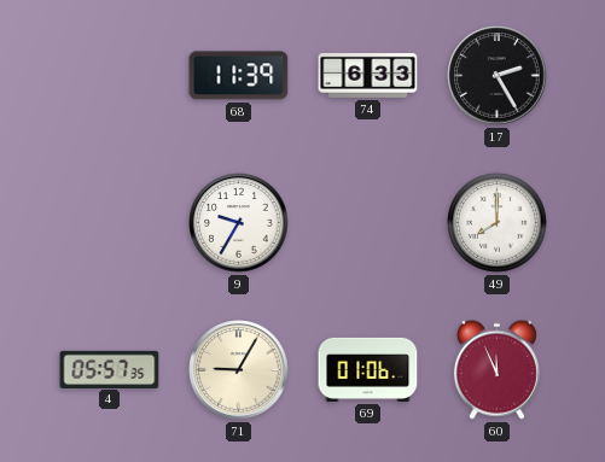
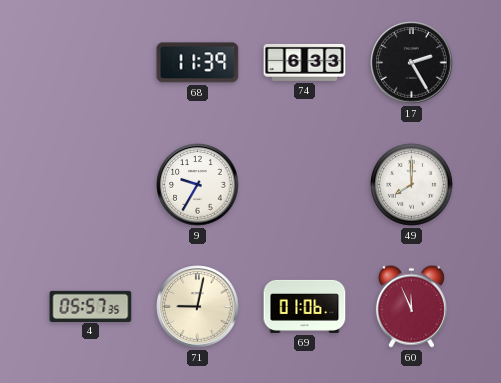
71: 9:05 -> 9:02 (198, 307)
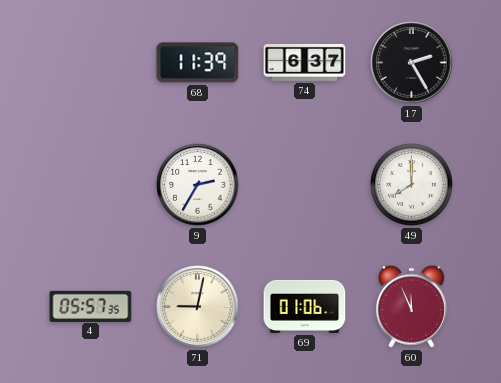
74: 6:33 -> 6:37 (305, 62)
9: 9:35 -> 2:35 (198, 185)
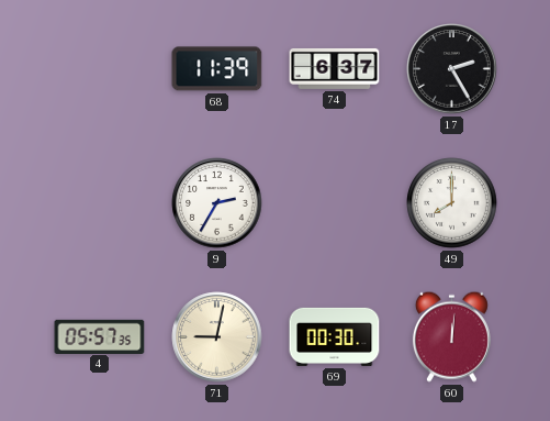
69: 01:06 -> 00:30 (335, 336)
60: 11:56 -> 12:01 (451, 336)
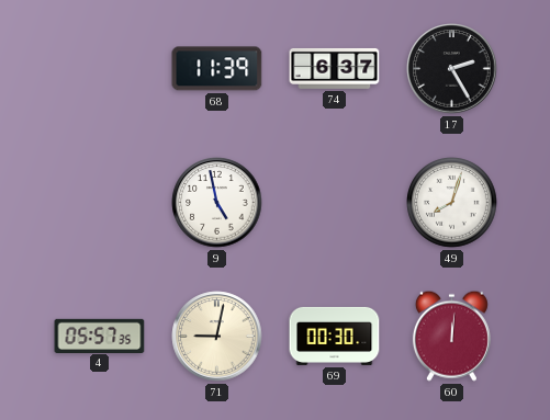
9: 2:35 -> 4:58 (217, 203)
49: 8:00 -> 8:03 (452, 203)
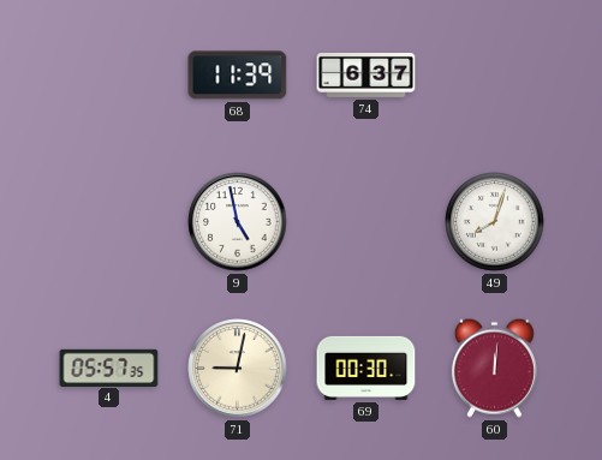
17: 2:25 -> none (452, 69)
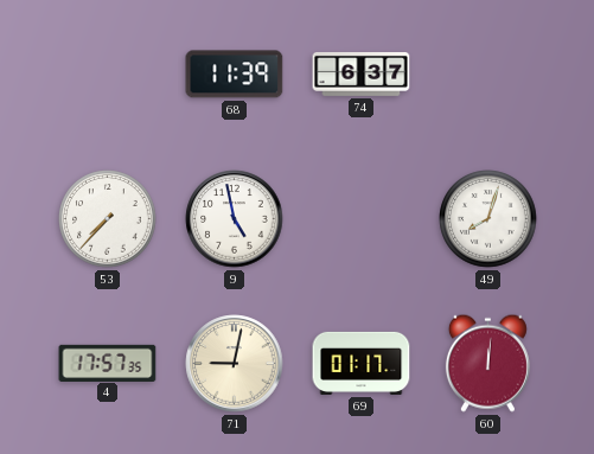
53: none -> 7:37 (108, 219)
4: 05:57 -> 17:57 (108, 363)
69: 00:30 -> 01:17 (362, 363)
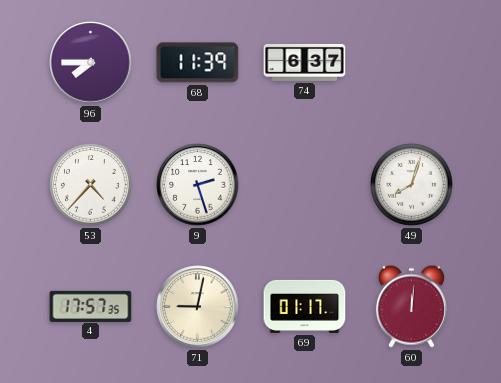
96: none -> 7:45 (91, 63)
53: 7:37 -> 4:37 (91, 185)
9: 4:58 -> 2:27 (198, 185)
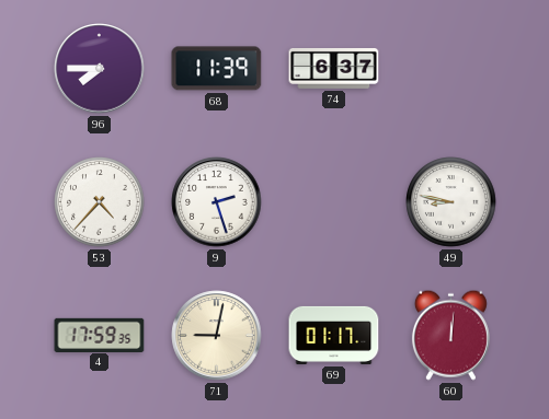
49: 8:03 -> 8:47 (451, 202)
4: 17:57 -> 17:59 (100, 335)
